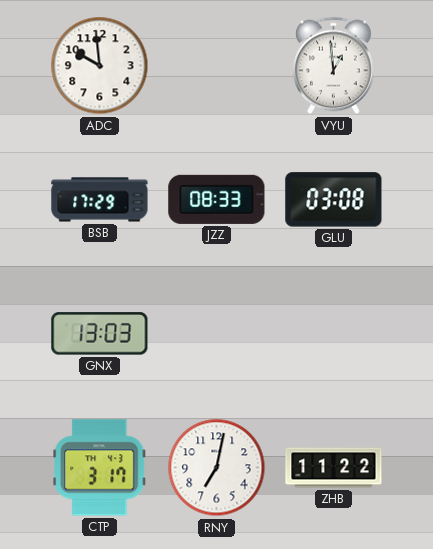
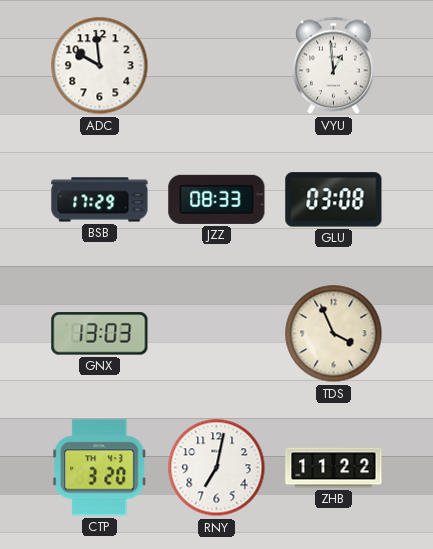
TDS: none -> 3:56 (334, 334)
CTP: 3:17 -> 3:20 (100, 468)
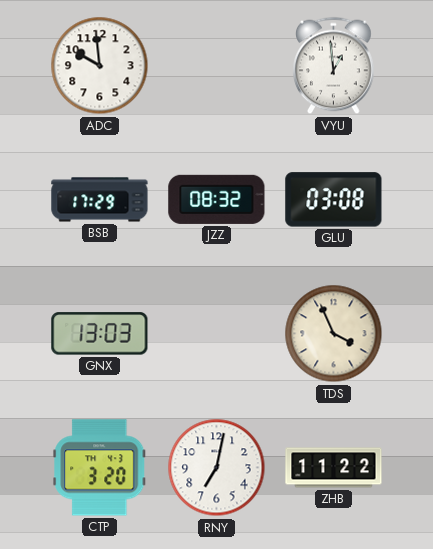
JZZ: 08:33 -> 08:32 (217, 199)
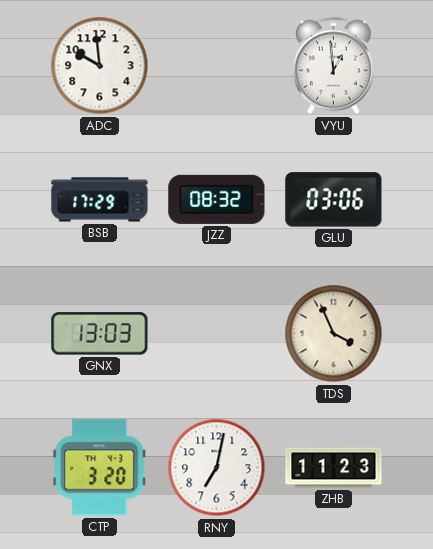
GLU: 03:08 -> 03:06 (334, 200)
ZHB: 11:22 -> 11:23 (334, 468)
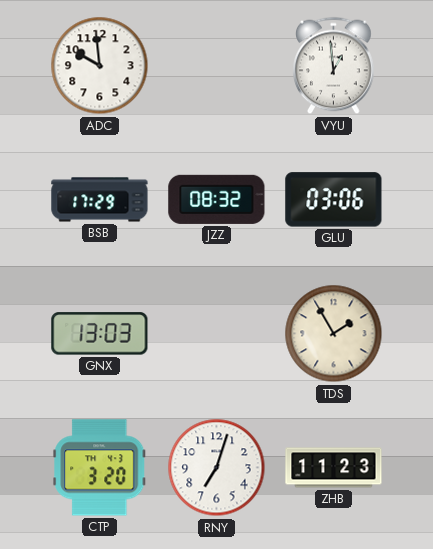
TDS: 3:56 -> 1:55 (334, 334)
RNY: 7:02 -> 7:03 (217, 468)
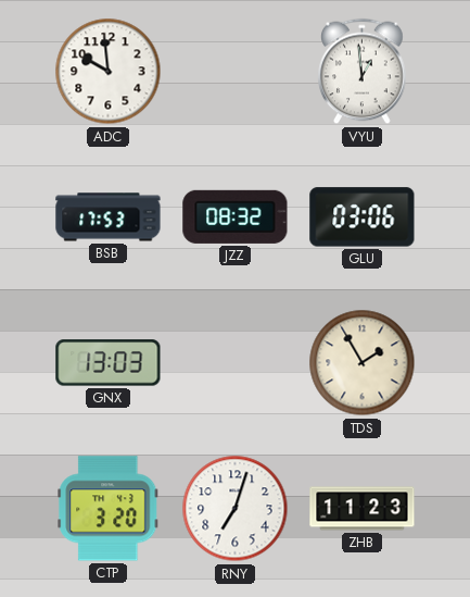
BSB: 17:29 -> 17:53 (109, 217)
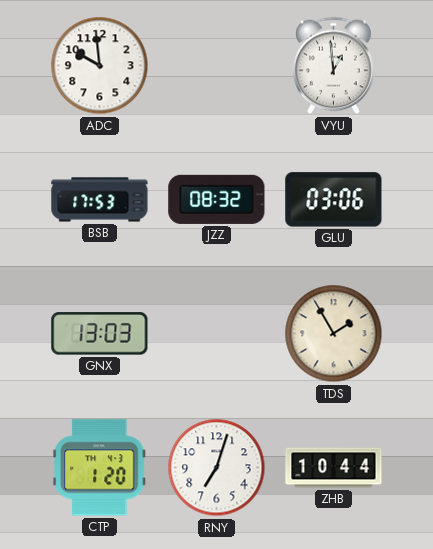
CTP: 3:20 -> 1:20 (100, 468)
ZHB: 11:23 -> 10:44 (334, 468)
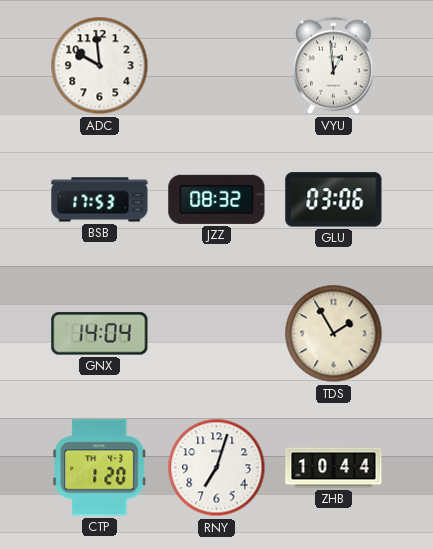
GNX: 13:03 -> 14:04 (100, 334)
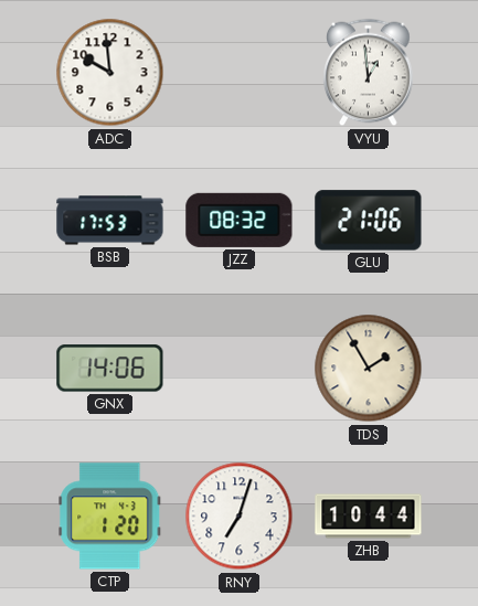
GLU: 03:06 -> 21:06 (369, 221)
GNX: 14:04 -> 14:06 (110, 369)
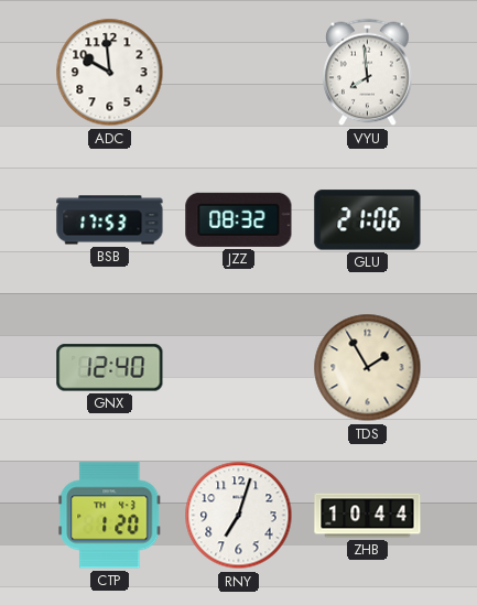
VYU: 12:59 -> 7:59 (368, 73)
GNX: 14:06 -> 12:40 (110, 368)
